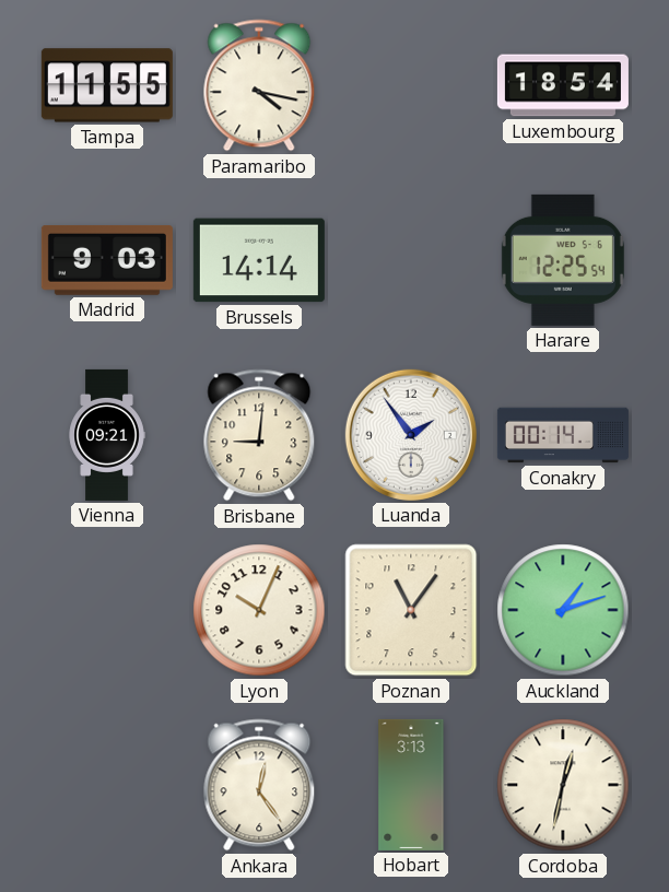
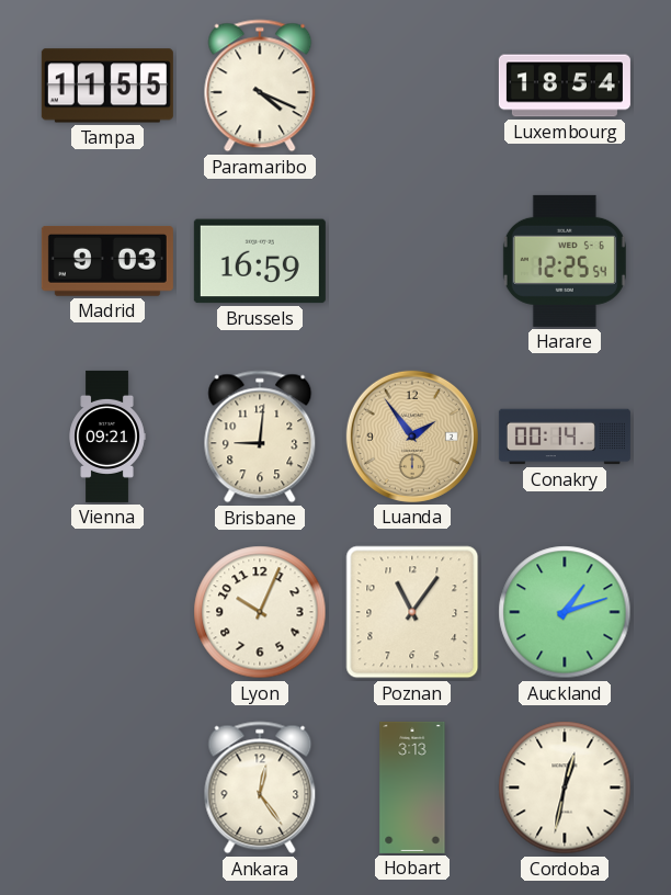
Paramaribo: 4:17 -> 4:19 (260, 86)
Brussels: 14:14 -> 16:59 (260, 261)
Luanda dial: white -> champagne (412, 437)
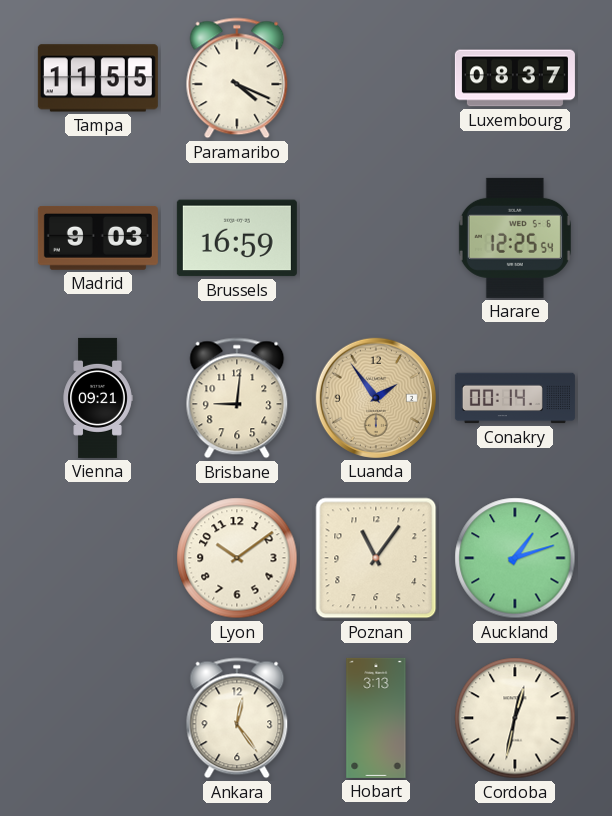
Luxembourg: 18:54 -> 08:37 (515, 78)
Lyon: 10:04 -> 10:09 (237, 558)
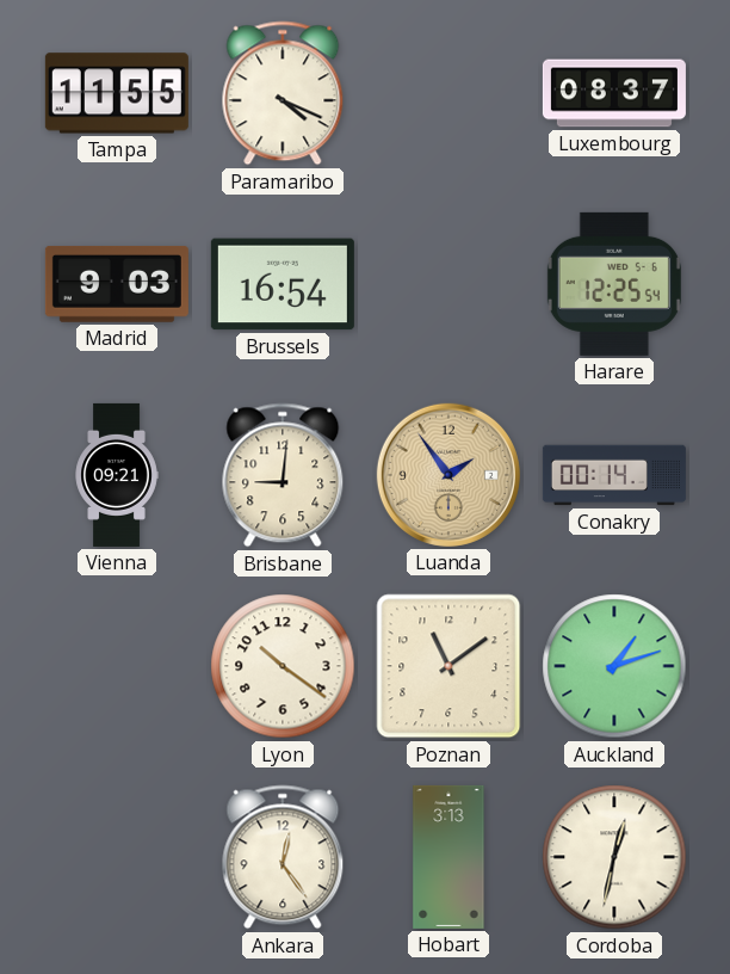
Brussels: 16:59 -> 16:54 (283, 284)
Lyon: 10:09 -> 10:21 (283, 666)
Poznan: 11:06 -> 11:09 (448, 666)
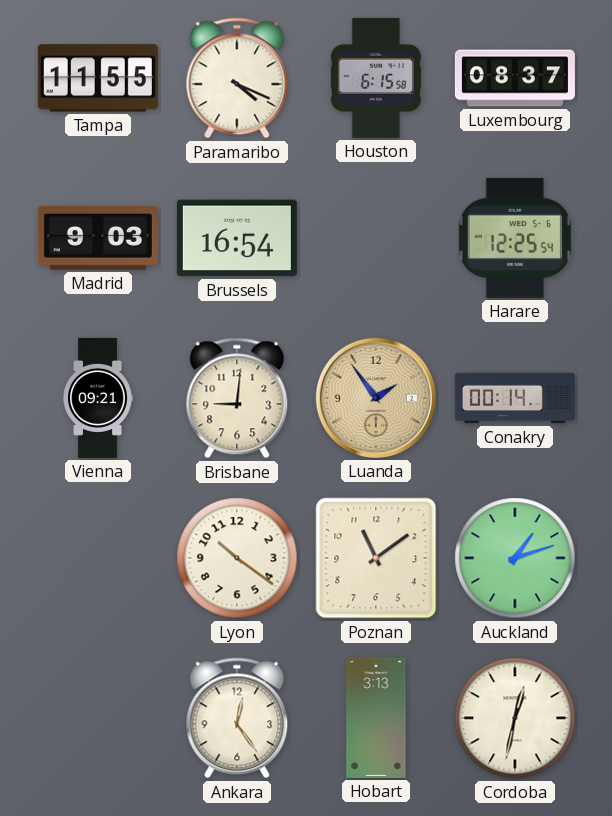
Houston: none -> 6:15 (376, 78)
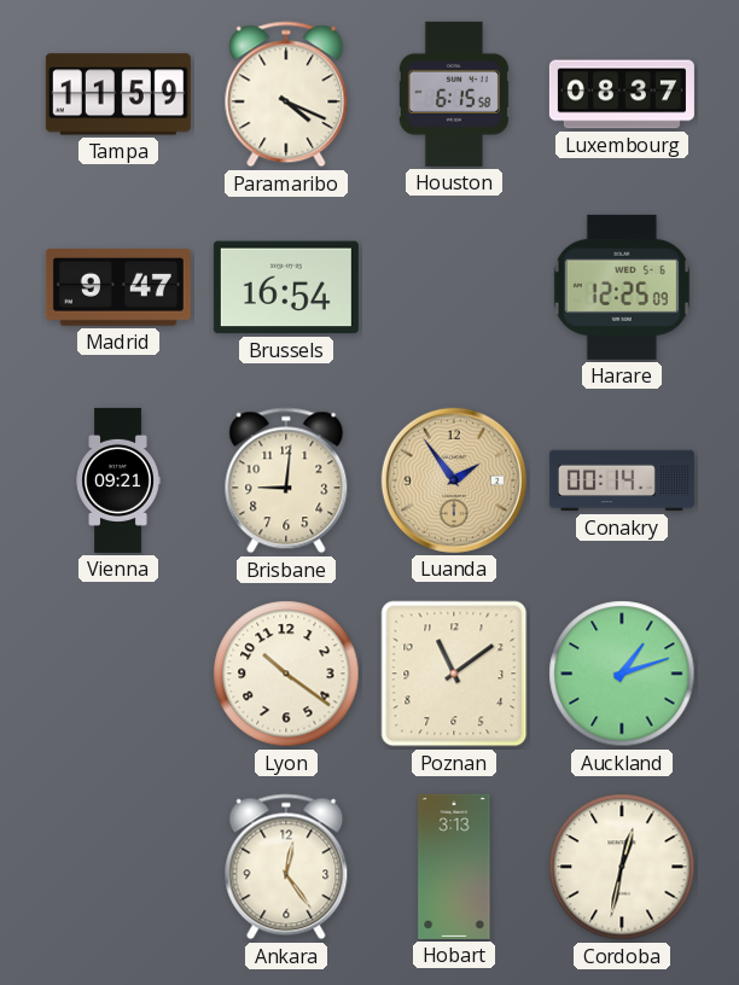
Tampa: 11:55 -> 11:59 (118, 94)
Madrid: 9:03 -> 9:47 (118, 288)
Harare: 12:25:54 -> 12:25:09 (622, 287)
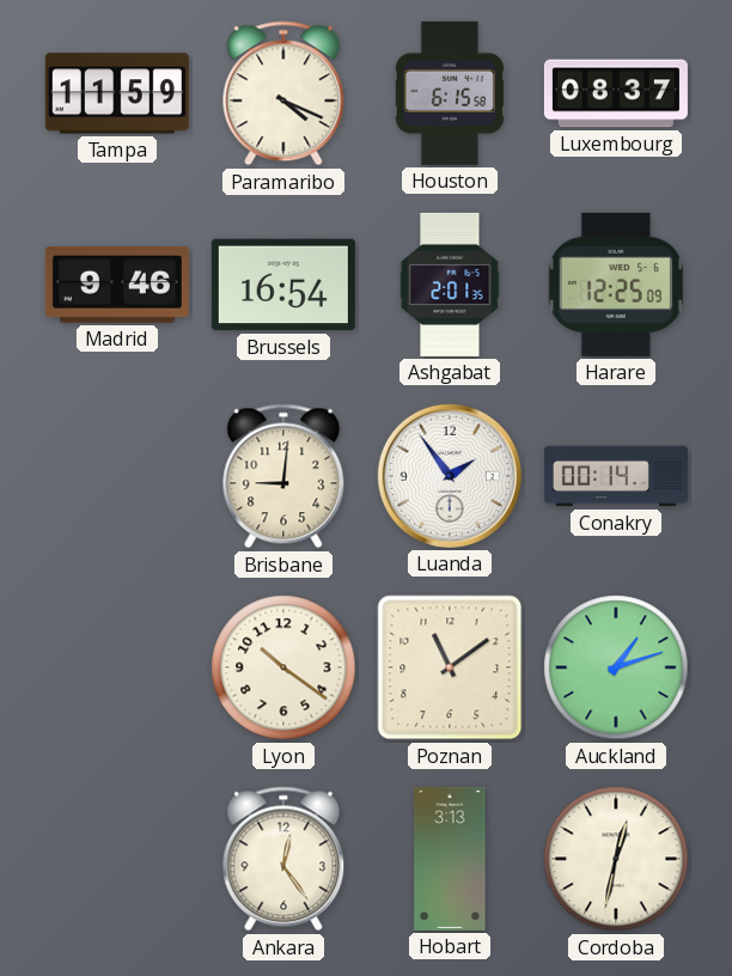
Madrid: 9:47 -> 9:46 (117, 286)
Ashgabat: none -> 2:01 (450, 285)
Vienna: 09:21 -> none (118, 480)
Luanda dial: champagne -> white (450, 476)
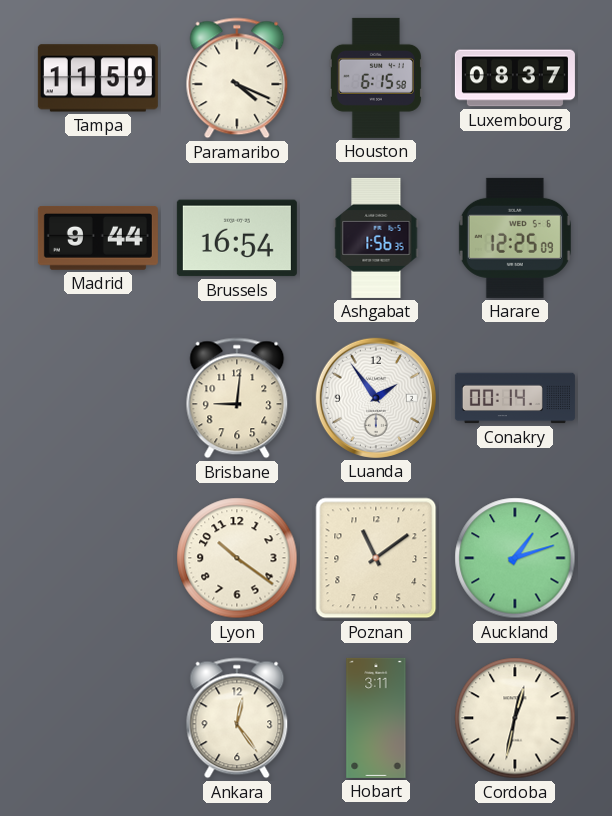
Madrid: 9:46 -> 9:44 (98, 239)
Ashgabat: 2:01 -> 1:56 (376, 238)
Hobart: 3:13 -> 3:11 (376, 718)
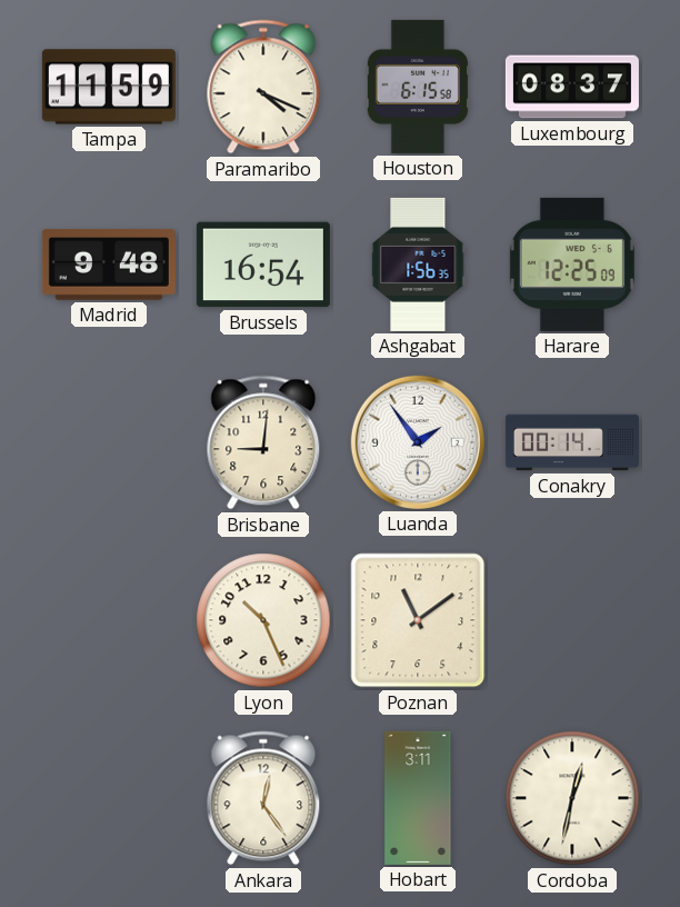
Madrid: 9:44 -> 9:48 (109, 266)
Lyon: 10:21 -> 10:26 (263, 620)
Auckland: 1:12 -> none (515, 558)
